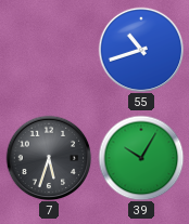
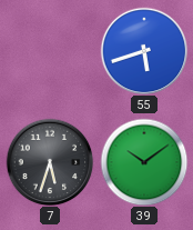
55: 10:42 -> 5:42 (144, 51)
39: 10:05 -> 10:09 (144, 162)
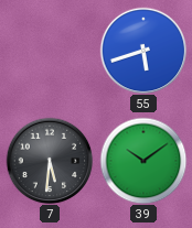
7: 5:33 -> 5:31 (50, 161)
